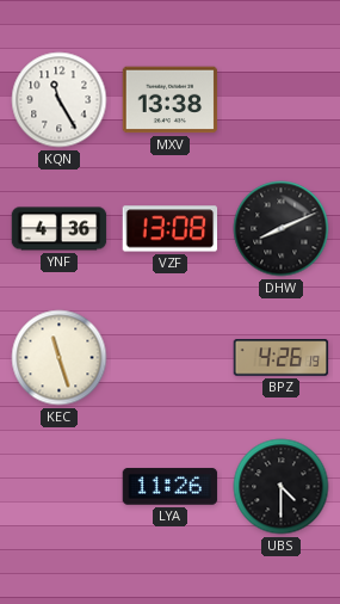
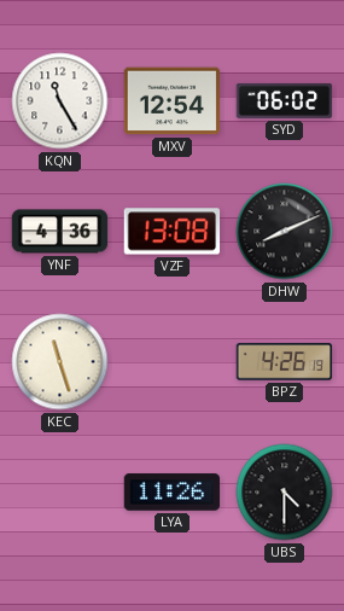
MXV: 13:38 -> 12:54 (173, 101)
SYD: none -> 06:02 (285, 100)
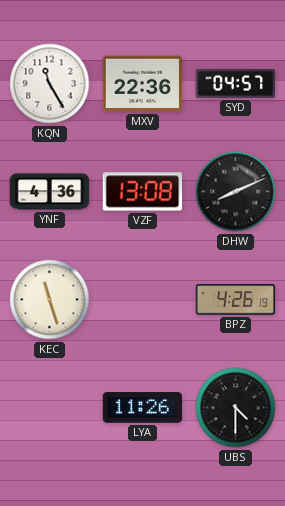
MXV: 12:54 -> 22:36 (143, 84)
SYD: 06:02 -> 04:57 (236, 83)
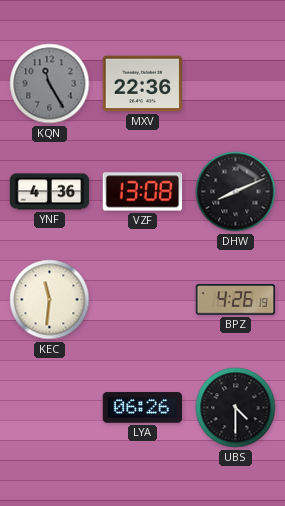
KQN dial: white -> grey (50, 84)
SYD: 04:57 -> none (236, 83)
KEC: 11:27 -> 11:31 (50, 300)
LYA: 11:26 -> 06:26 (143, 408)
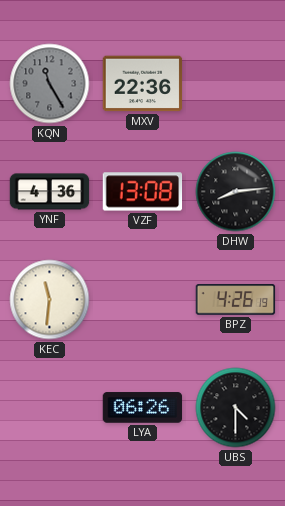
DHW: 8:11 -> 8:14 (236, 192)
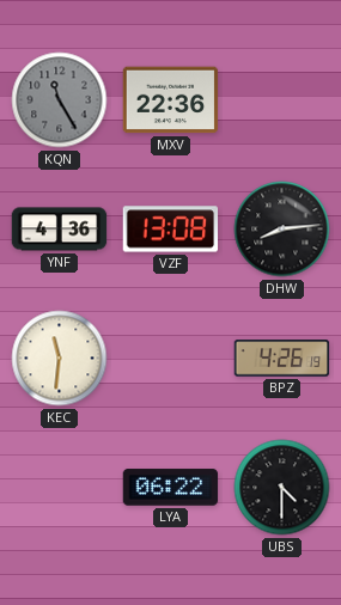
LYA: 06:26 -> 06:22 (171, 488)
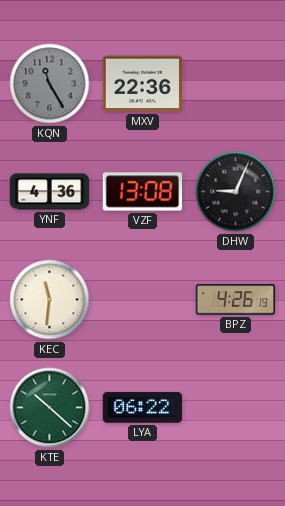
DHW: 8:14 -> 9:04 (236, 192)
KTE: none -> 10:22 (50, 408)
UBS: 4:30 -> none (282, 488)
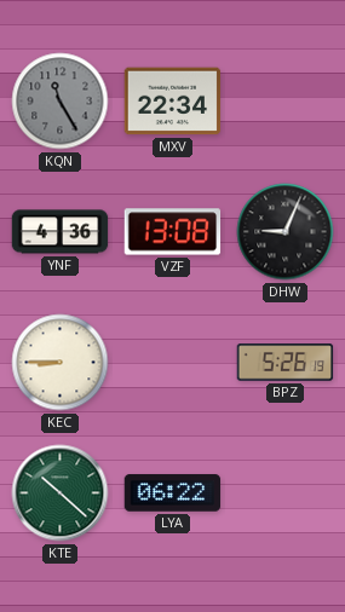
MXV: 22:36 -> 22:34 (173, 102)
KEC: 11:31 -> 8:45 (61, 363)
BPZ: 4:26 -> 5:26 (286, 363)
